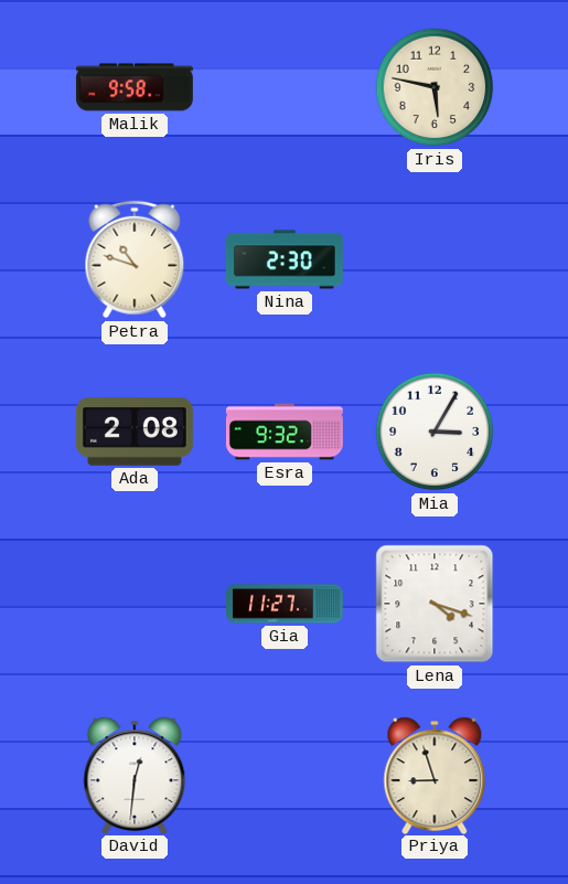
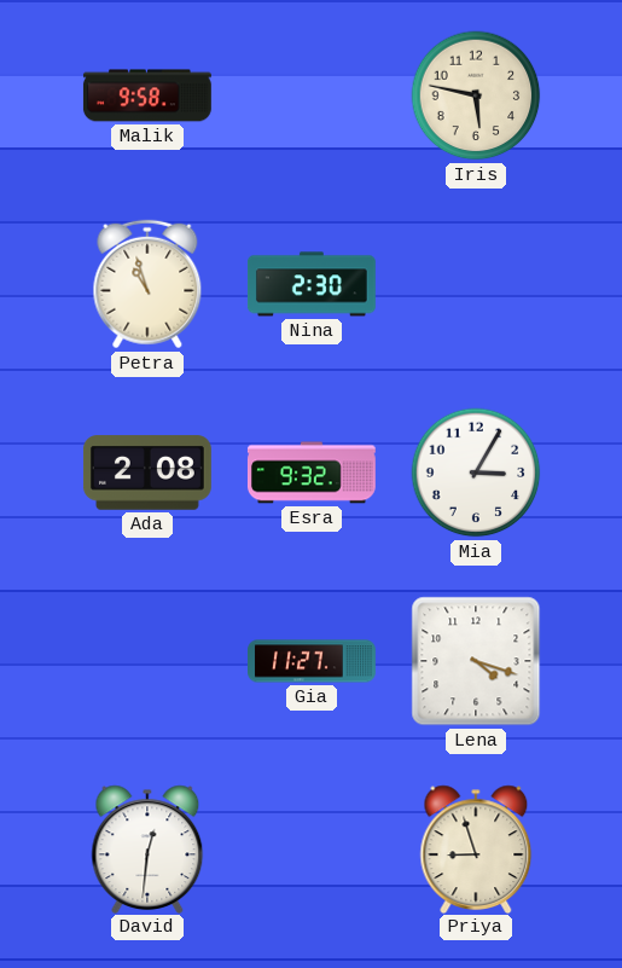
Petra: 10:48 -> 10:57 (147, 284)
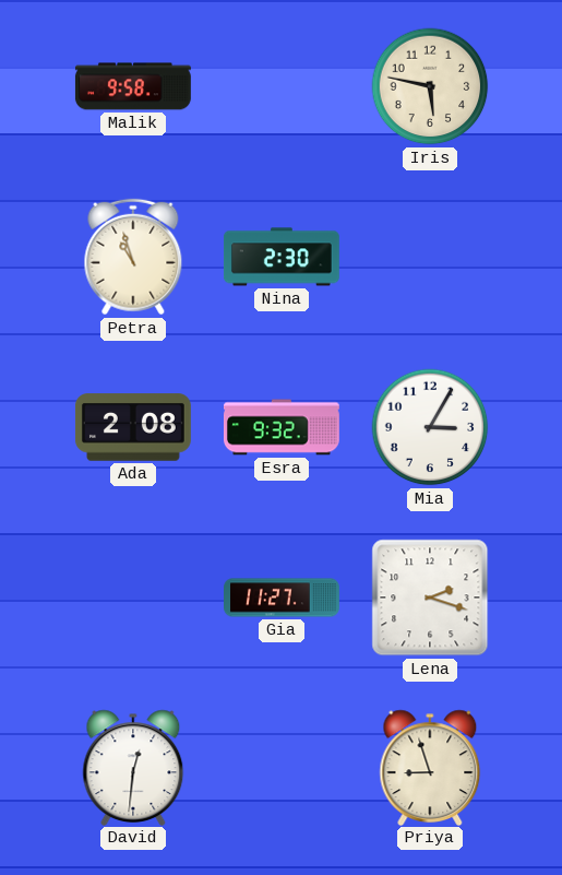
Lena: 4:18 -> 2:18 (430, 598)
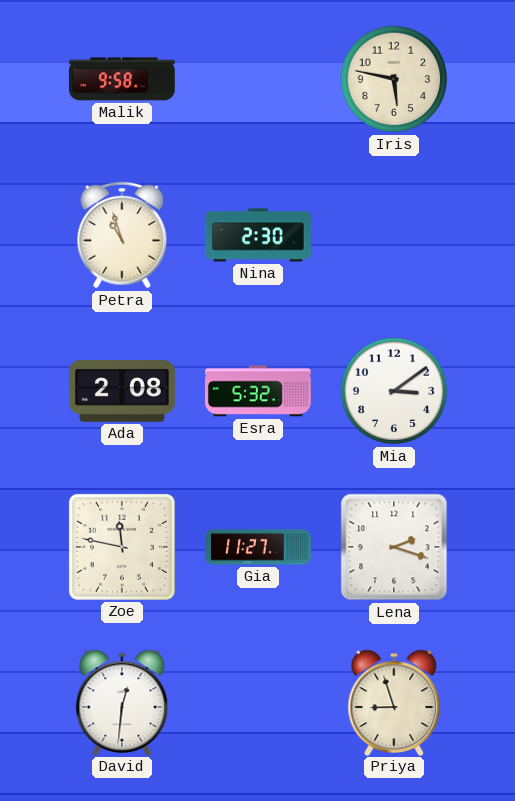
Esra: 9:32 -> 5:32 (258, 391)
Mia: 3:05 -> 3:09 (394, 391)
Zoe: none -> 11:47 (122, 547)
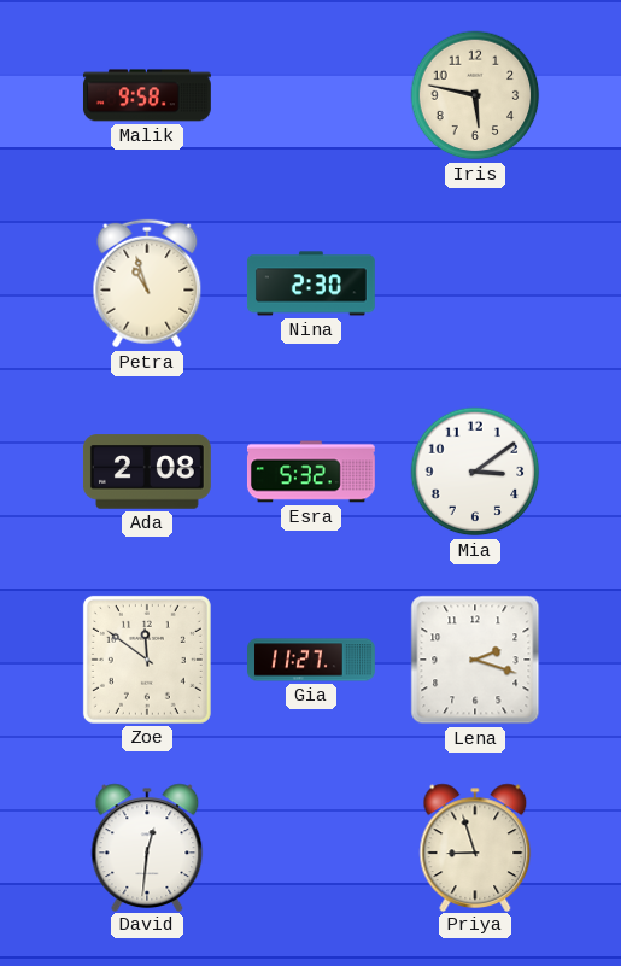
Zoe: 11:47 -> 11:51 (147, 660)
